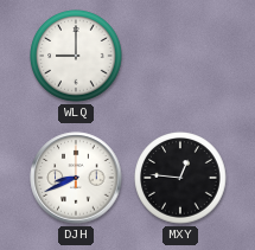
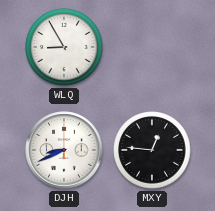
WLQ: 9:00 -> 8:55 (64, 47)
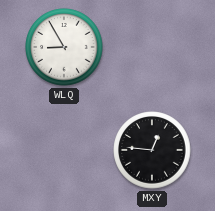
DJH: 8:41 -> none (64, 150)
